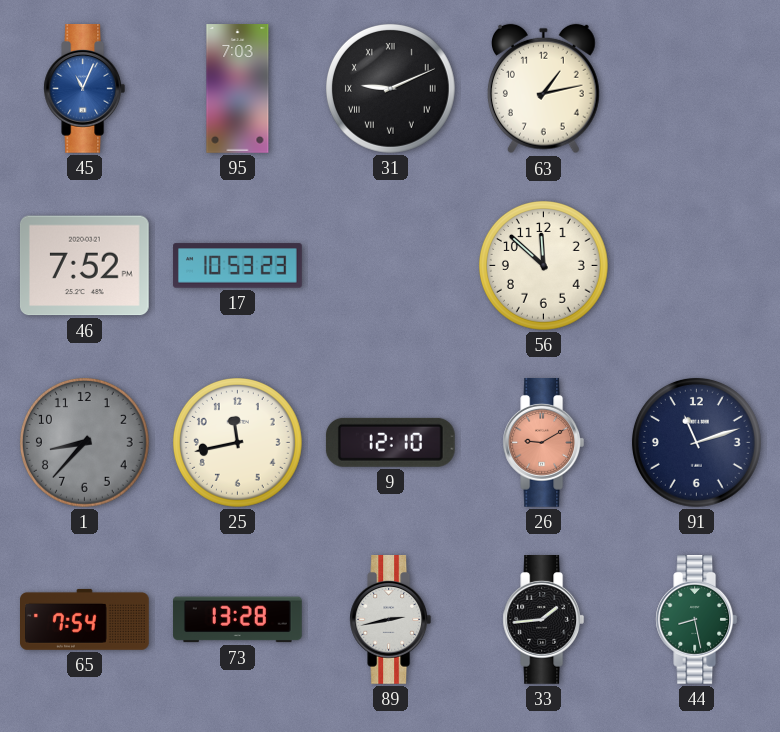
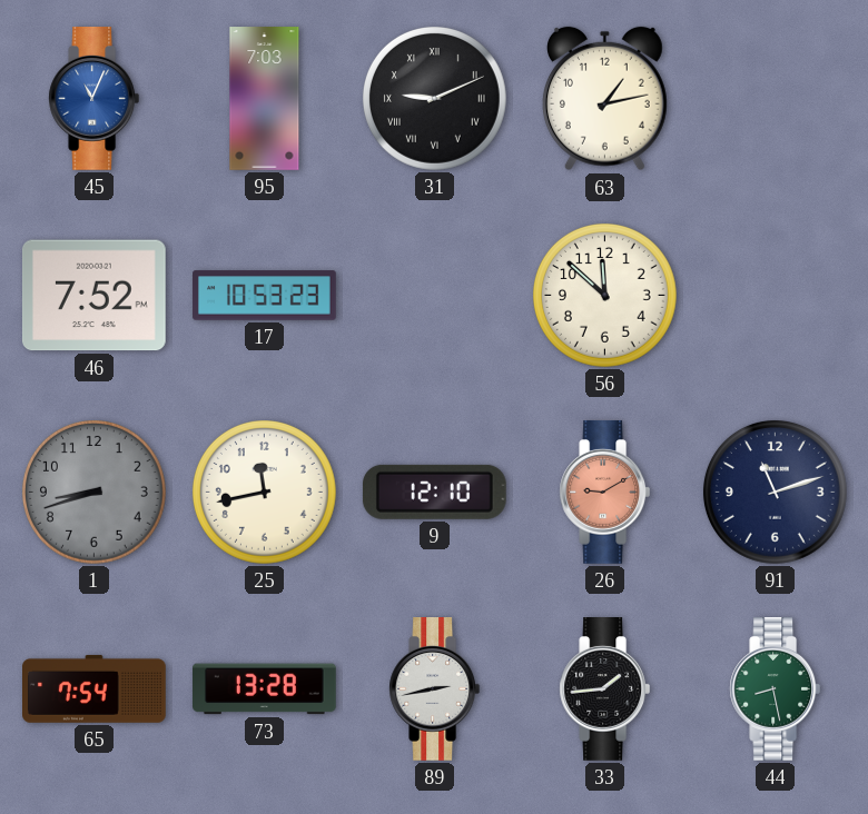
1: 8:37 -> 8:42 (93, 492)
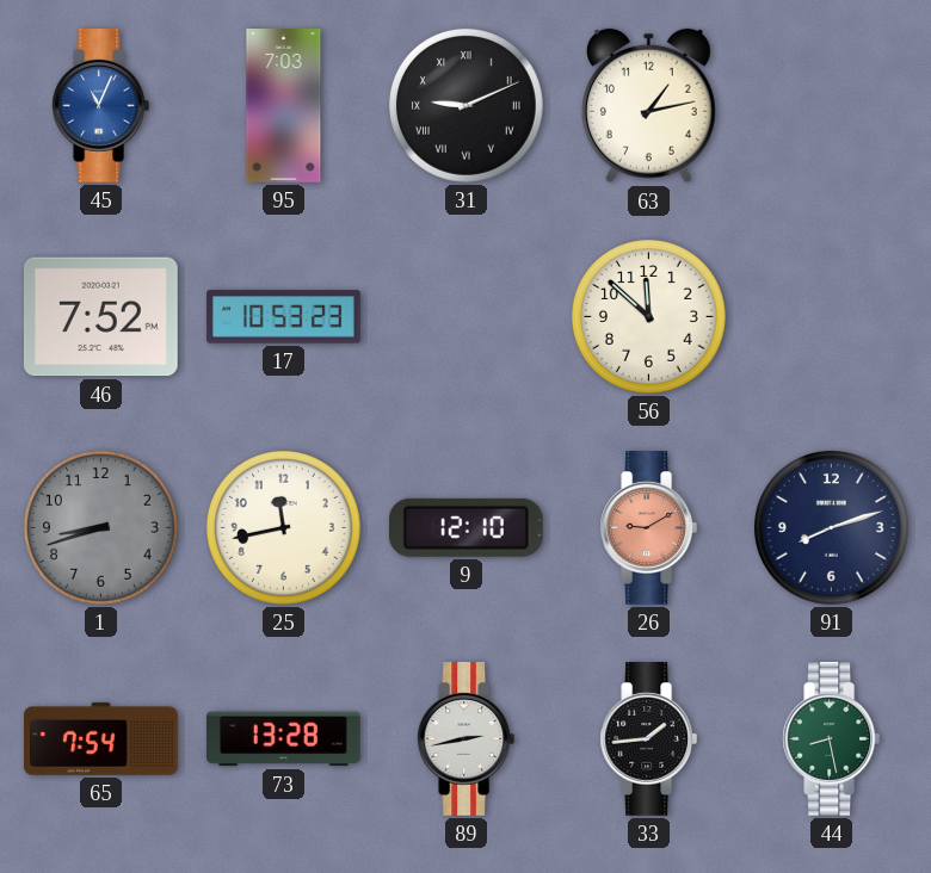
91: 11:12 -> 8:12 (831, 527)
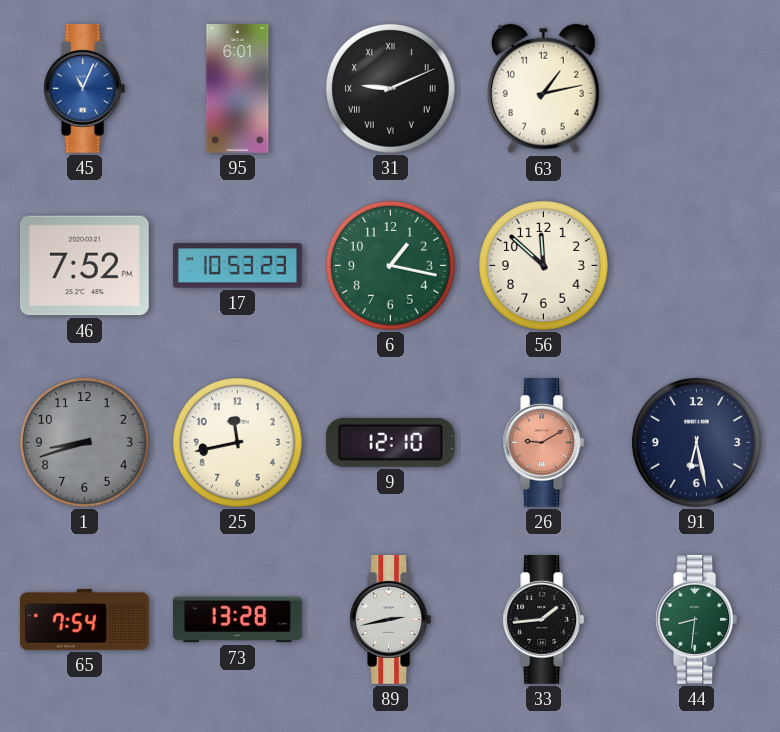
95: 7:03 -> 6:01 (238, 89)
6: none -> 1:17 (390, 265)
91: 8:12 -> 6:28 (696, 442)
44: 8:28 -> 8:31 (697, 620)
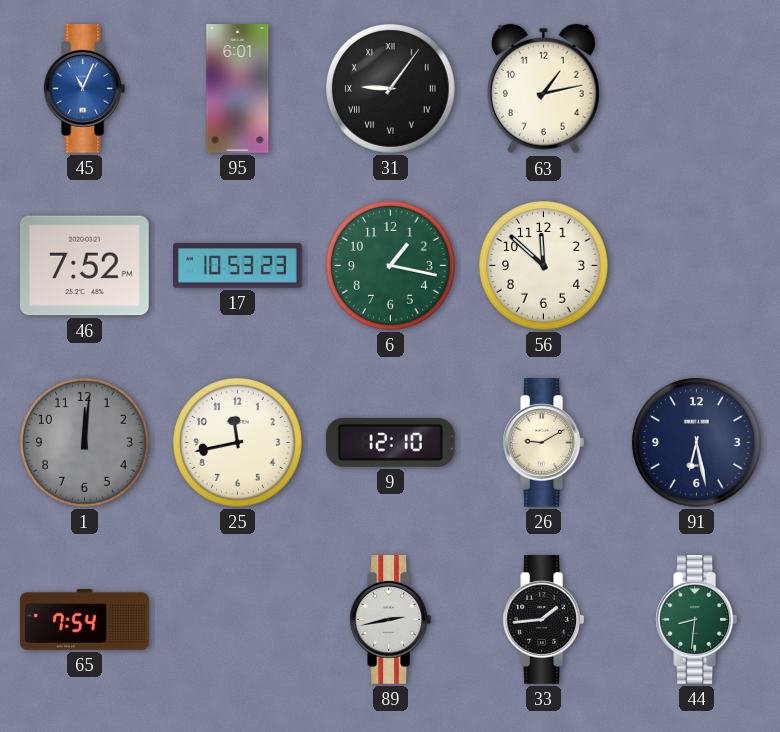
31: 9:11 -> 9:06 (390, 88)
1: 8:42 -> 12:01 (84, 442)
26 dial: salmon -> cream (544, 443)
73: 13:28 -> none (238, 620)
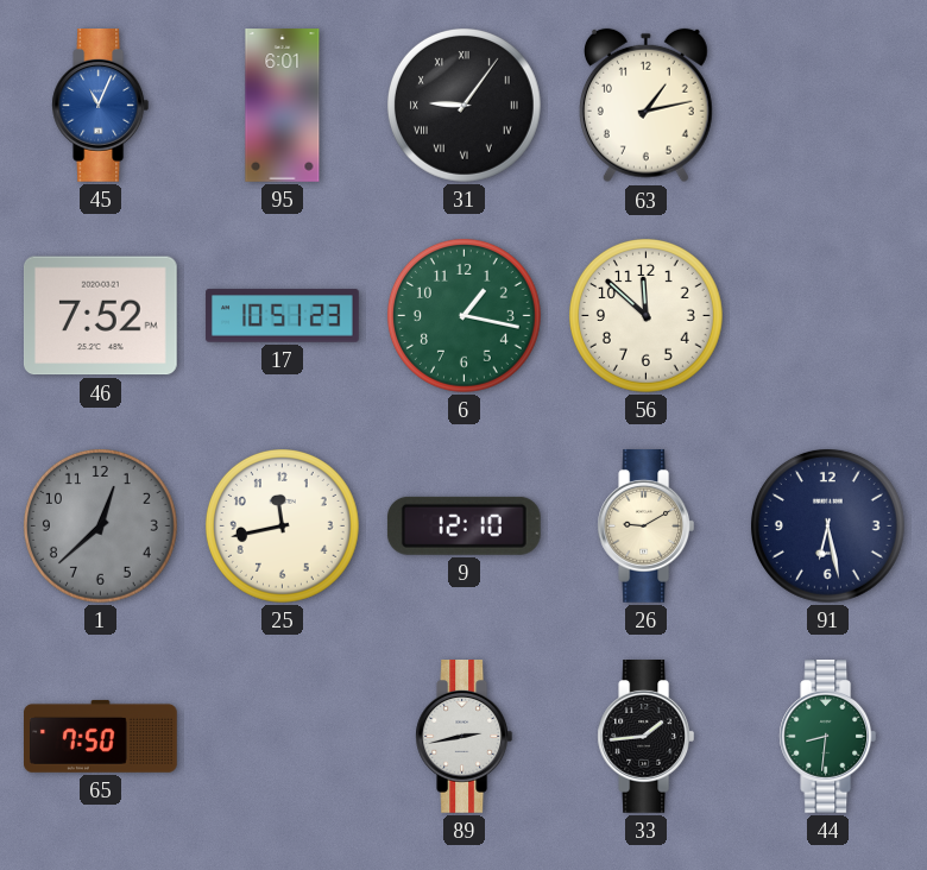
17: 10:53 -> 10:51 (283, 316)
1: 12:01 -> 12:38 (100, 525)
65: 7:54 -> 7:50 (101, 736)
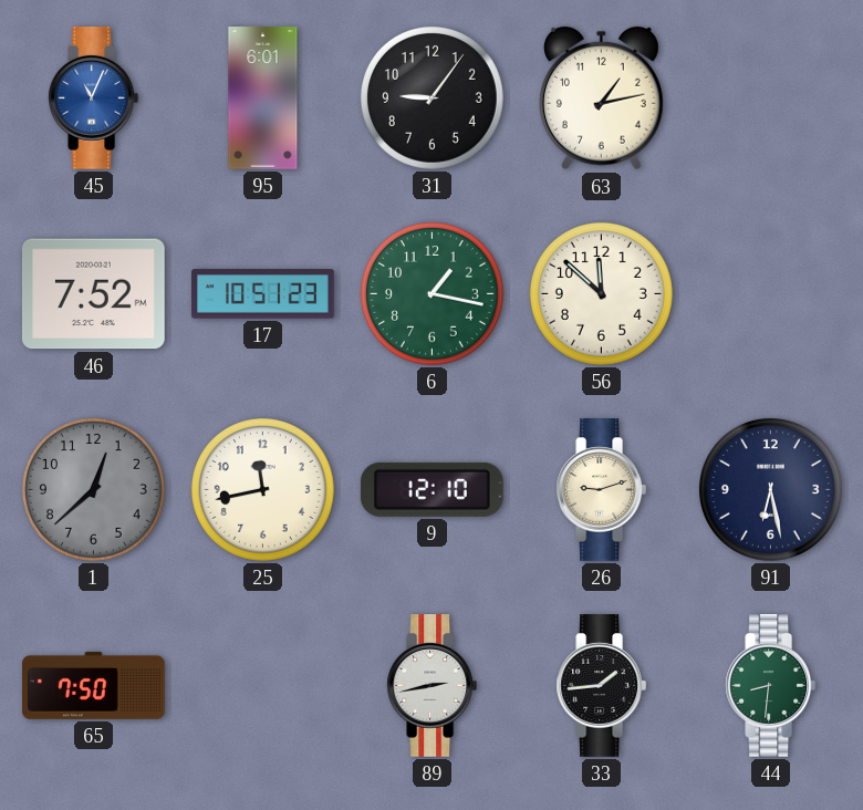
31 numerals: Roman -> Arabic (431, 97)
26: 9:10 -> 9:12 (602, 490)
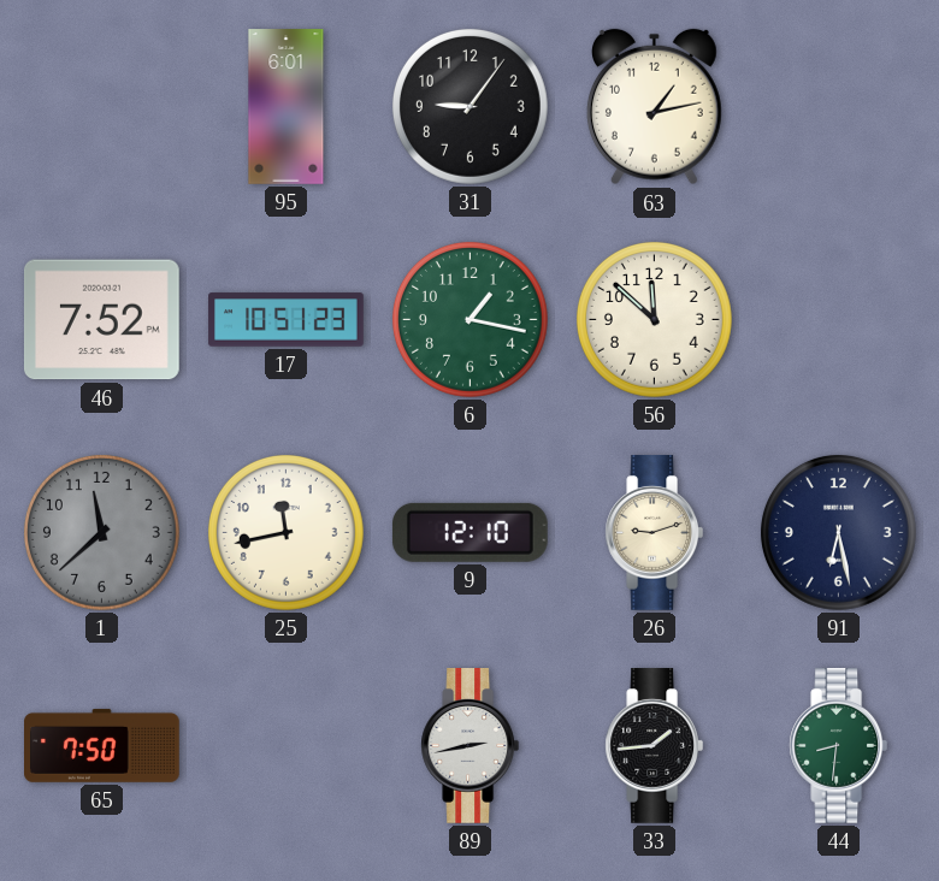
45: 11:04 -> none (94, 98)
1: 12:38 -> 11:38 (101, 532)
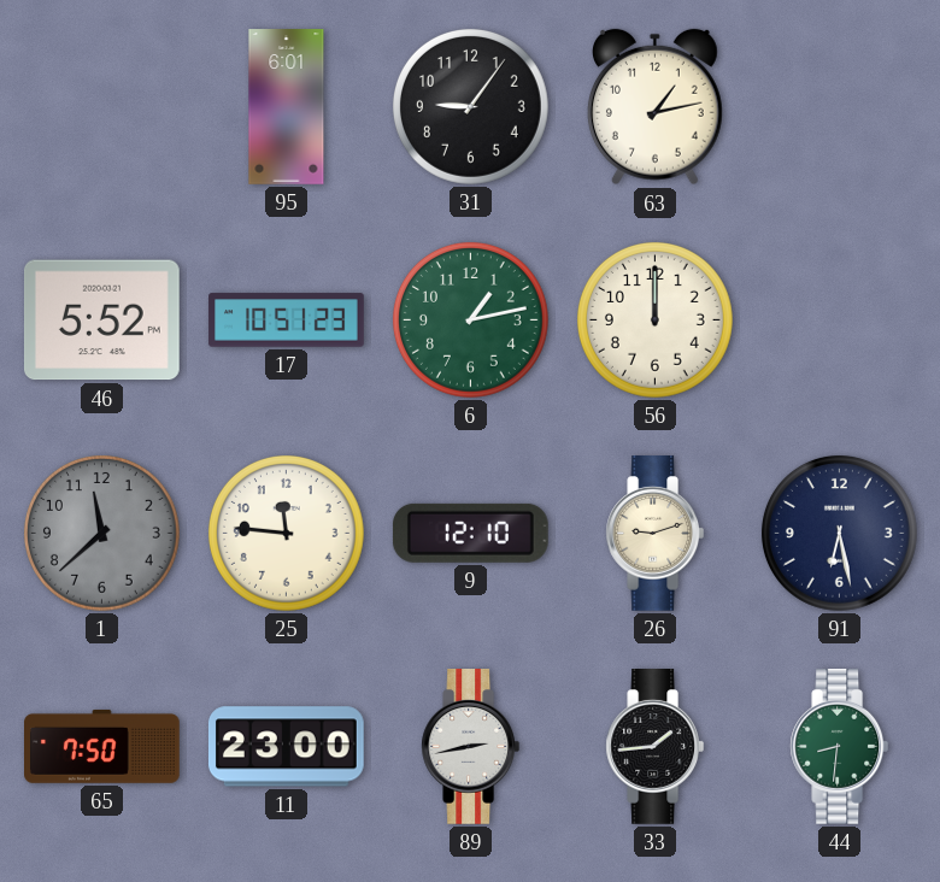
46: 7:52 -> 5:52 (101, 321)
6: 1:17 -> 1:13 (470, 319)
56: 11:52 -> 12:00 (654, 319)
25: 11:43 -> 11:46 (286, 533)
11: none -> 23:00 (286, 747)
